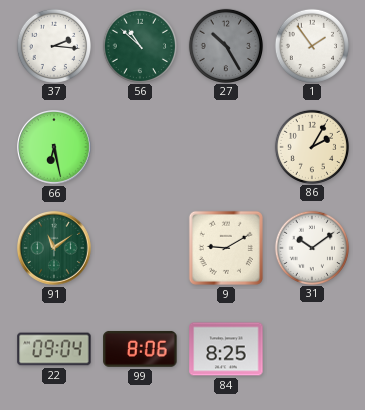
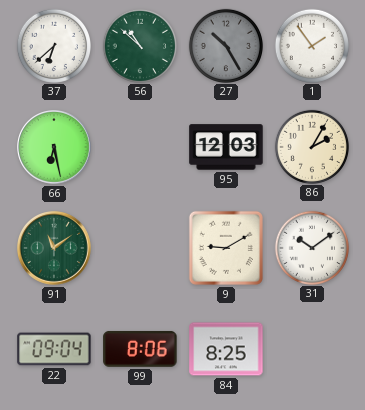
37: 2:16 -> 6:38 (53, 45)
95: none -> 12:03 (226, 147)
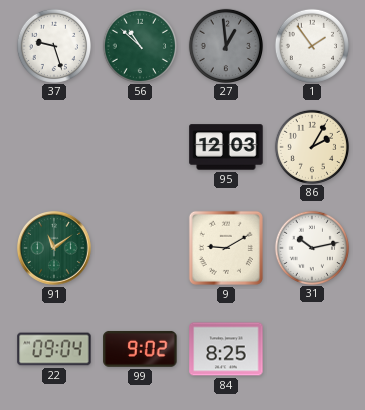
37: 6:38 -> 9:27 (53, 45)
27: 10:25 -> 12:59 (225, 45)
66: 6:28 -> none (54, 147)
31: 10:09 -> 10:13 (311, 247)
99: 8:06 -> 9:02 (140, 349)
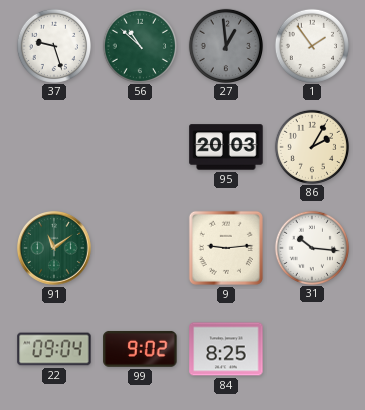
95: 12:03 -> 20:03 (226, 147)
9: 9:10 -> 9:14 (226, 248)
31: 10:13 -> 10:16 (311, 247)
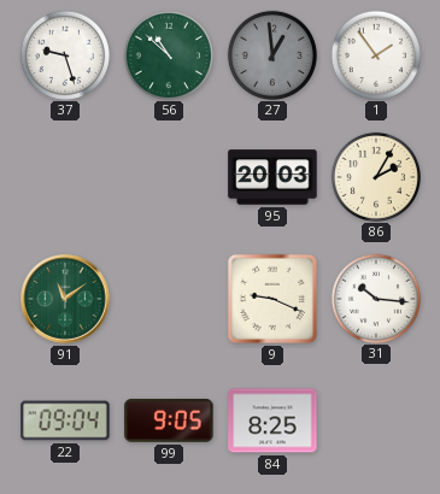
9: 9:14 -> 9:19 (272, 299)
99: 9:02 -> 9:05 (169, 421)
